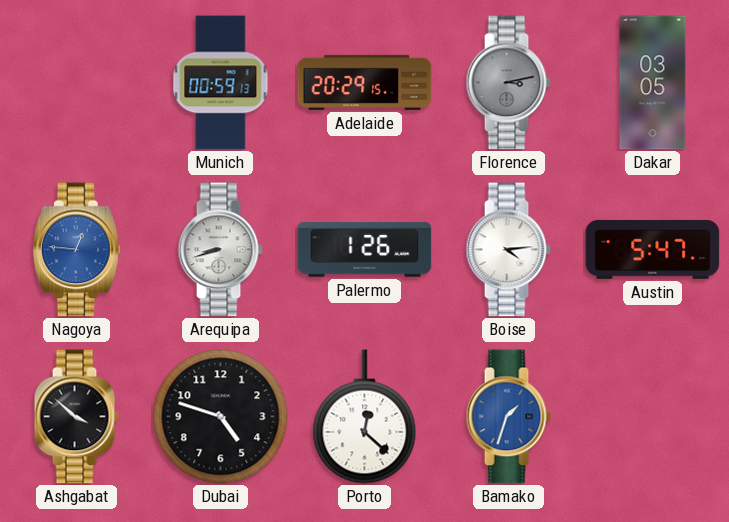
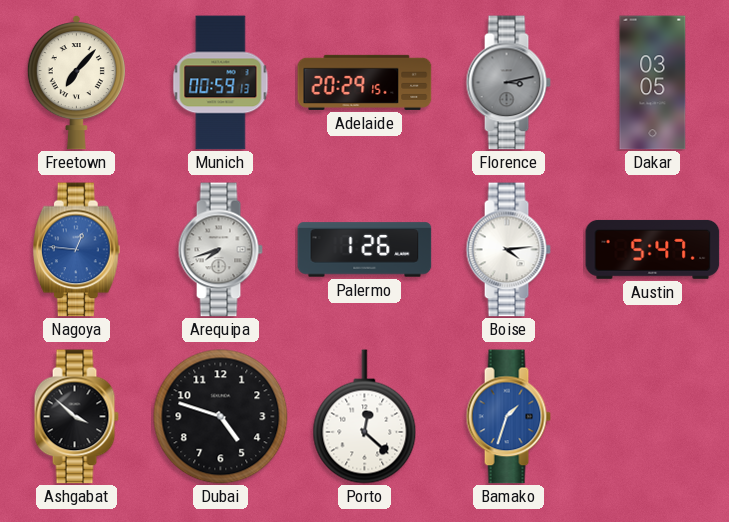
Freetown: none -> 7:07 (76, 83)
Arequipa: 8:42 -> 7:42 (220, 250)
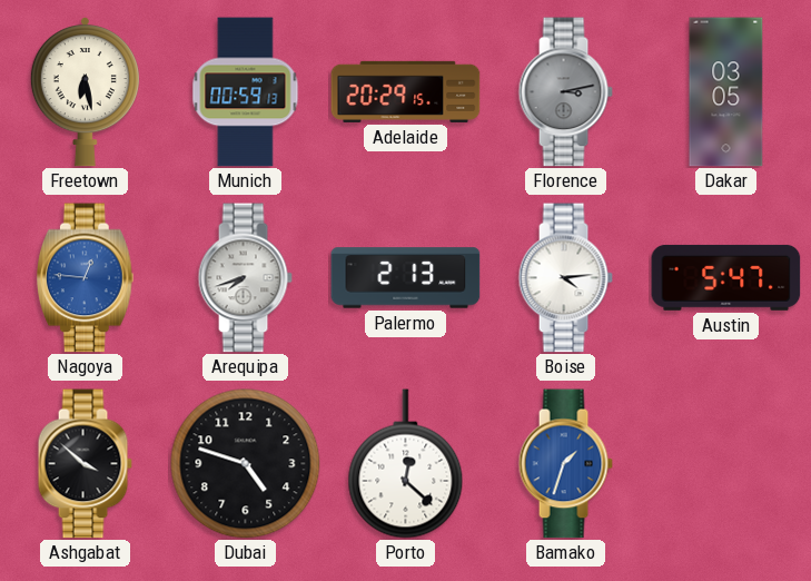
Freetown: 7:07 -> 6:28 (85, 92)
Palermo: 1:26 -> 2:13 (406, 278)
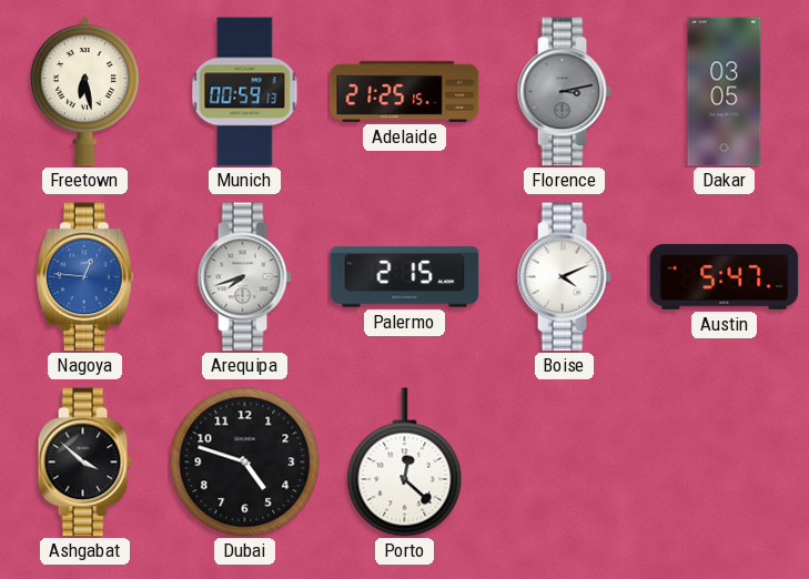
Adelaide: 20:29 -> 21:25 (405, 91)
Palermo: 2:13 -> 2:15 (405, 277)
Boise: 4:14 -> 4:11 (564, 277)
Bamako: 1:33 -> none (565, 464)
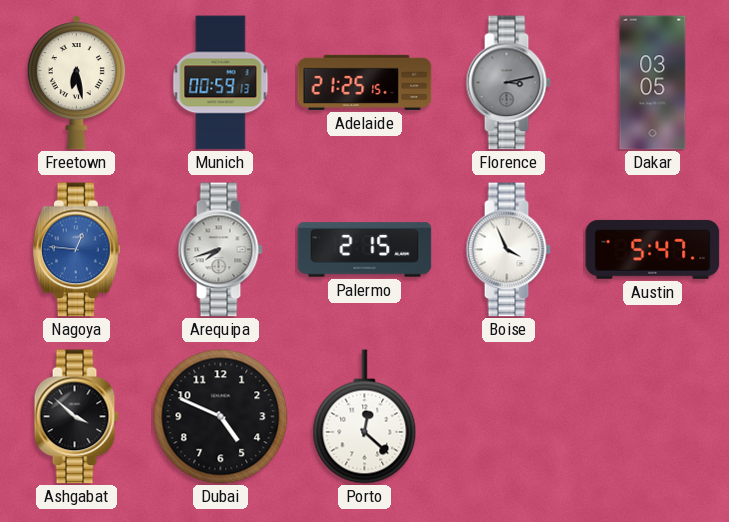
Boise: 4:11 -> 3:56 (508, 250)
Dubai: 4:48 -> 4:49 (221, 417)
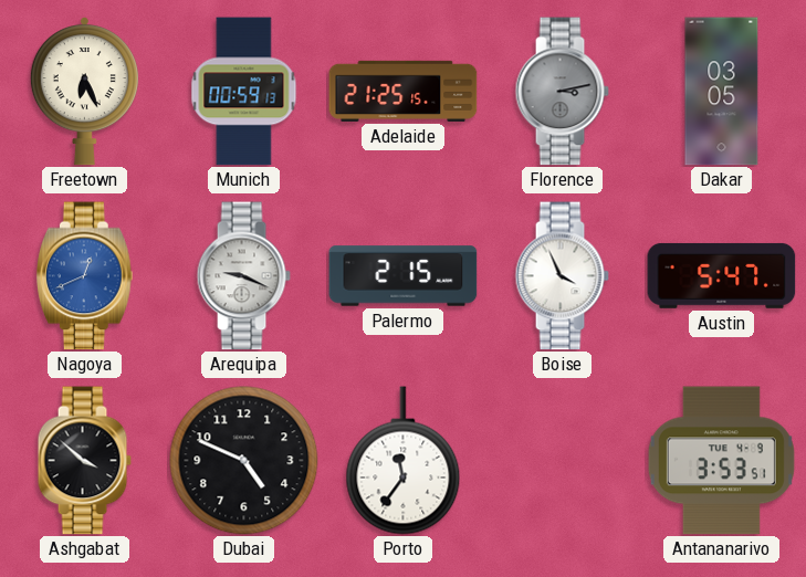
Freetown: 6:28 -> 6:26 (84, 92)
Nagoya: 12:46 -> 12:41 (84, 276)
Arequipa: 7:42 -> 9:19 (243, 276)
Porto: 12:22 -> 11:36 (404, 461)
Antananarivo: none -> 3:53 (721, 461)
